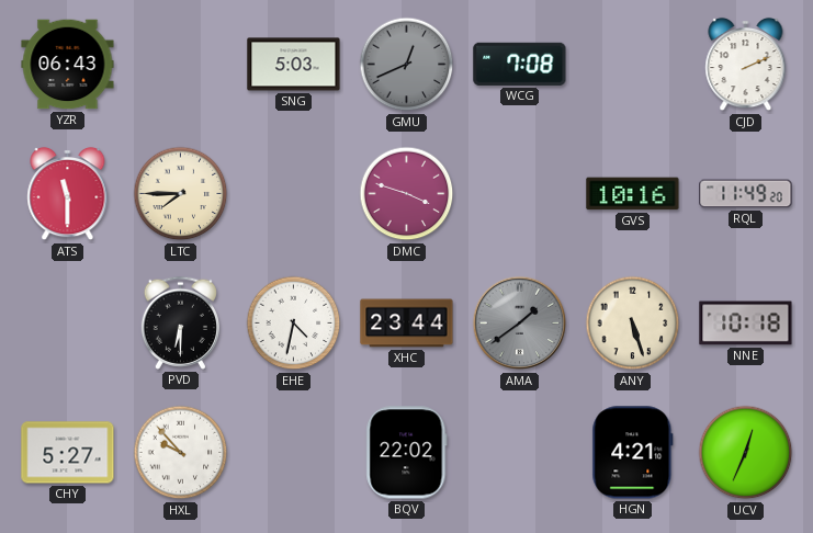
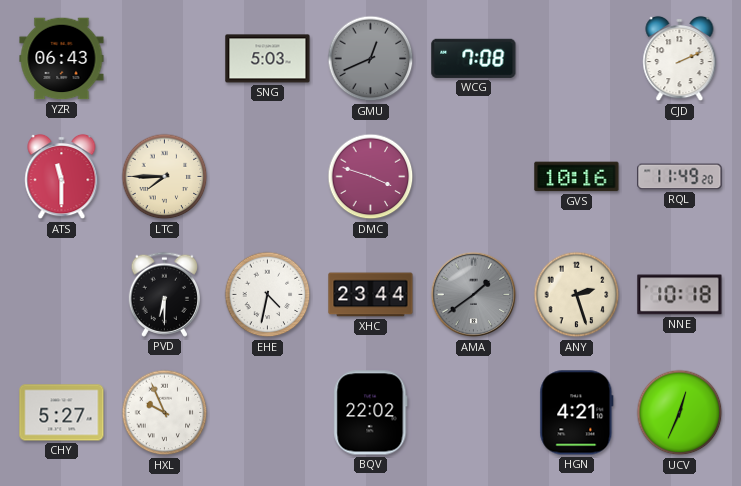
ANY: 5:27 -> 2:27 (577, 295)
HXL: 9:53 -> 9:56 (165, 413)
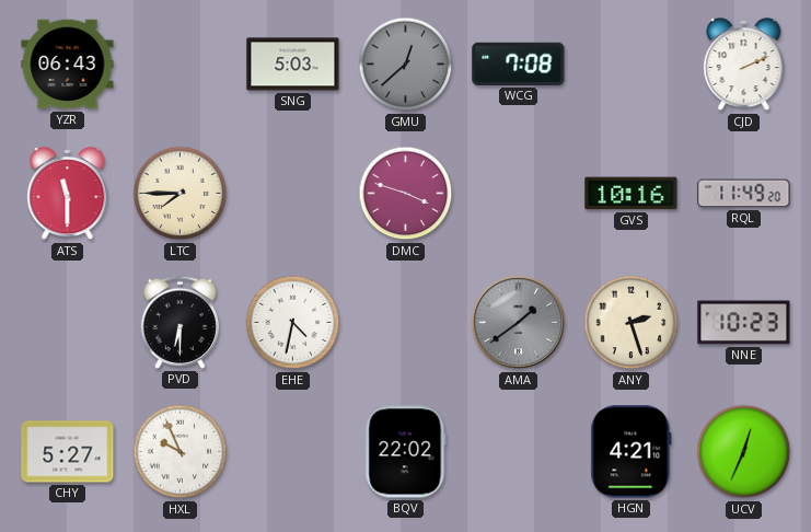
GMU: 12:41 -> 12:38 (406, 65)
XHC: 23:44 -> none (371, 295)
NNE: 10:18 -> 10:23 (744, 323)
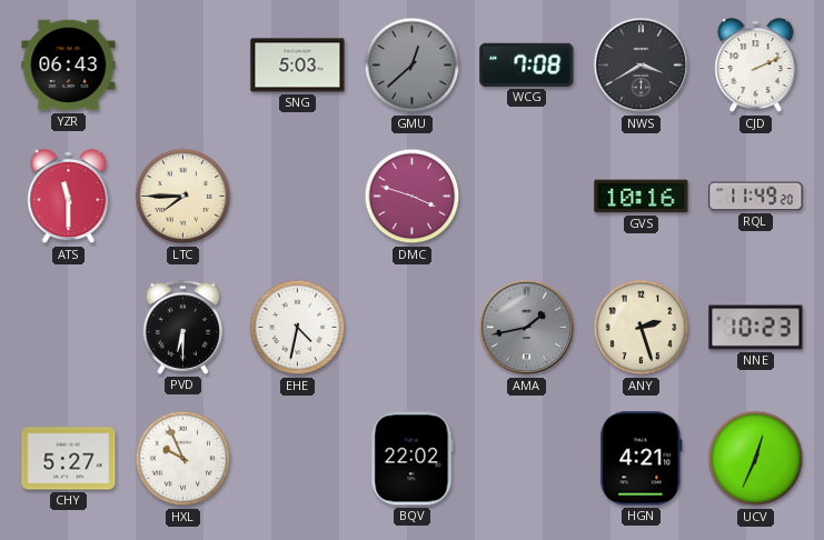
NWS: none -> 3:40 (642, 66)
AMA: 1:39 -> 1:43 (527, 328)
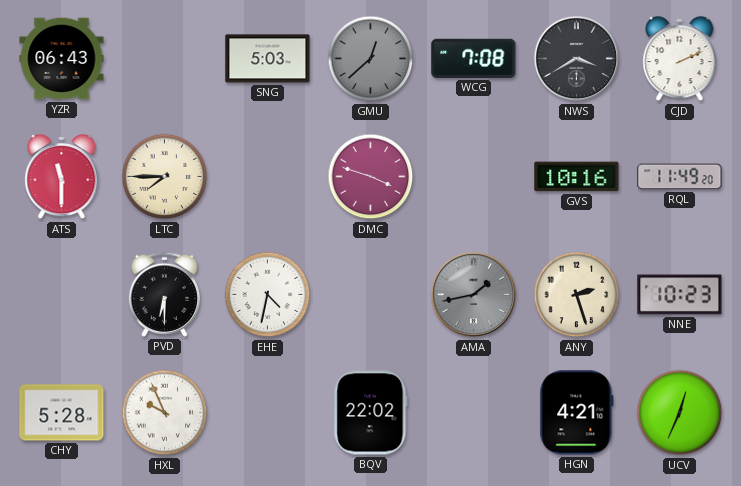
CHY: 5:27 -> 5:28 (62, 413)
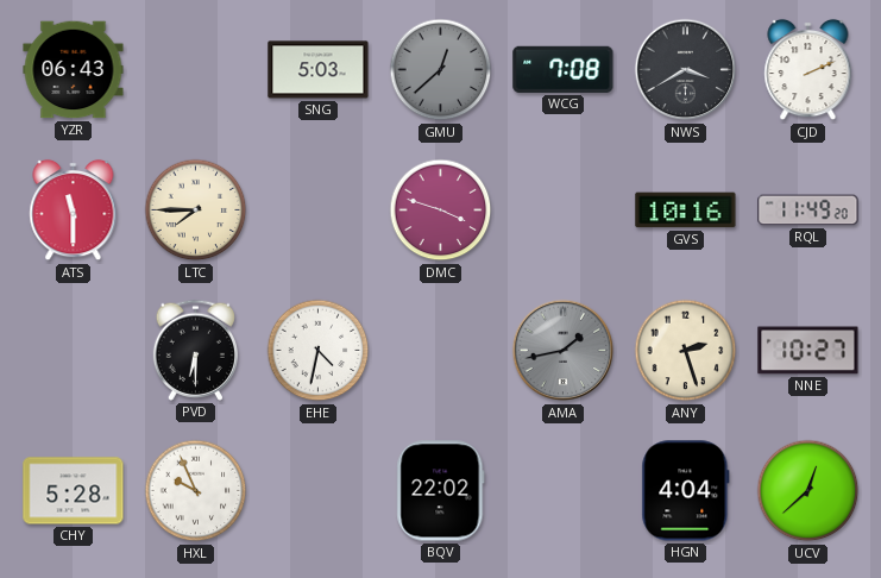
NNE: 10:23 -> 10:27 (808, 351)
HGN: 4:21 -> 4:04 (686, 491)
UCV: 12:34 -> 12:38 (808, 491)
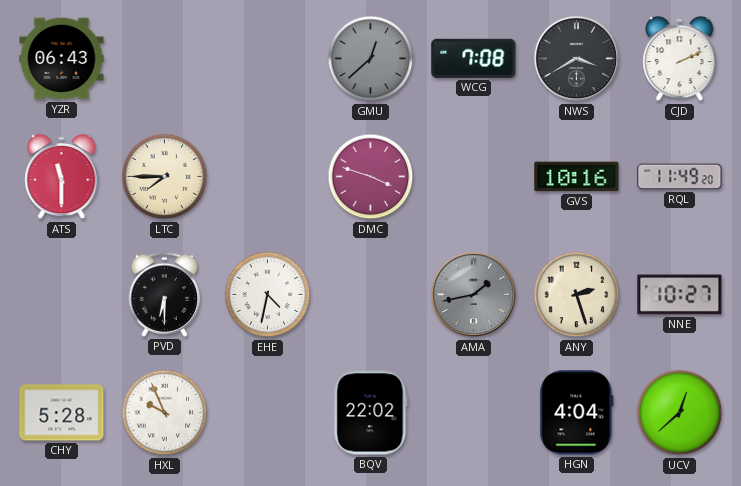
SNG: 5:03 -> none (319, 70)
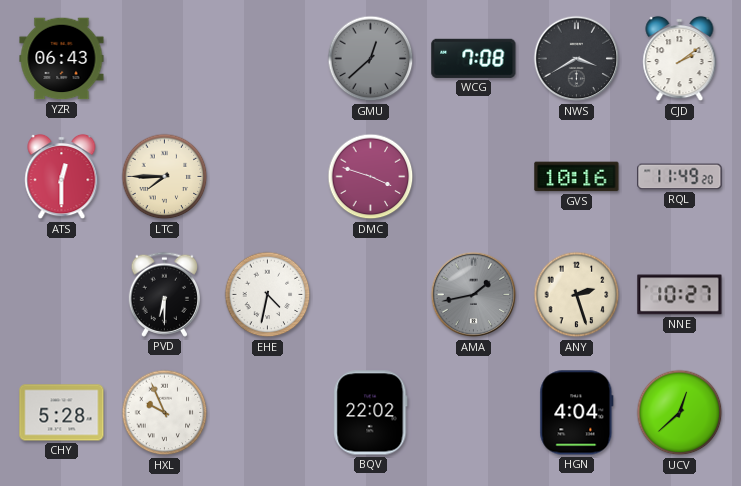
CJD: 2:11 -> 2:09 (680, 59)
ATS: 11:30 -> 12:30 (62, 177)
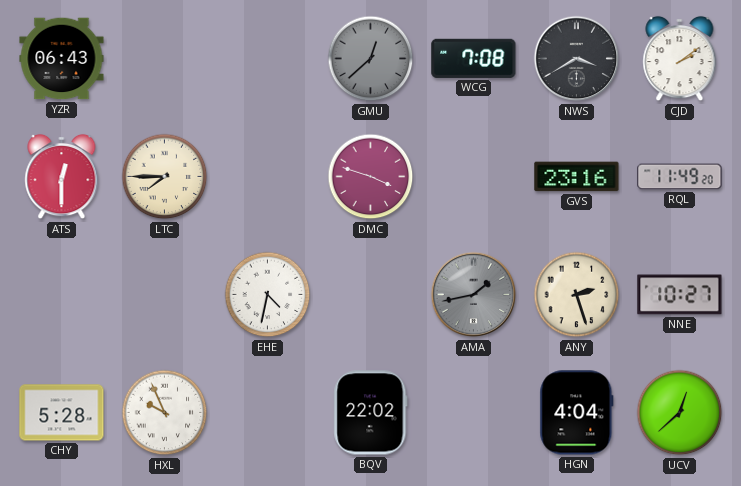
GVS: 10:16 -> 23:16 (577, 177)
PVD: 6:30 -> none (164, 294)
